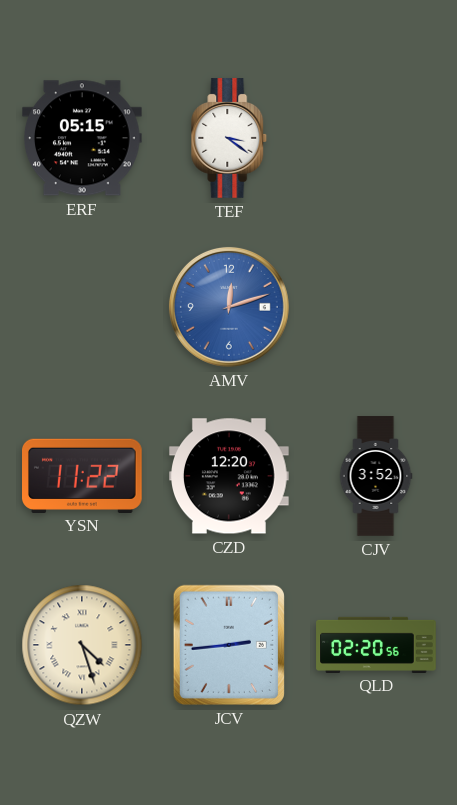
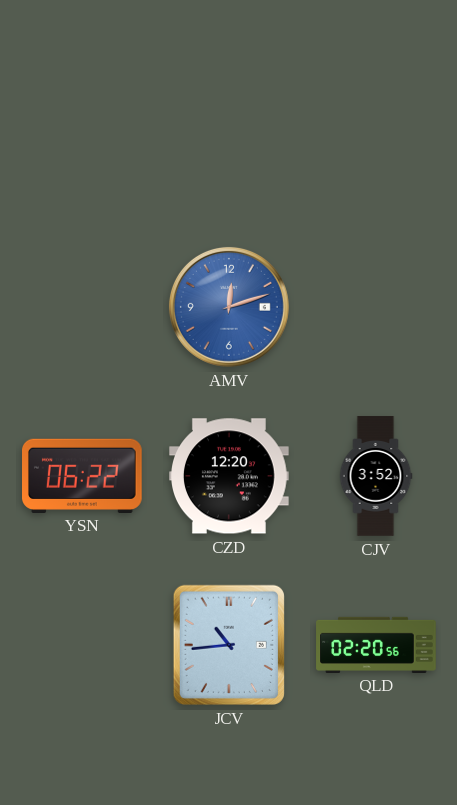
ERF: 05:15 -> none (83, 138)
TEF: 3:21 -> none (229, 138)
YSN: 11:22 -> 06:22 (83, 475)
QZW: 4:27 -> none (82, 645)
JCV: 2:44 -> 10:44 (229, 645)
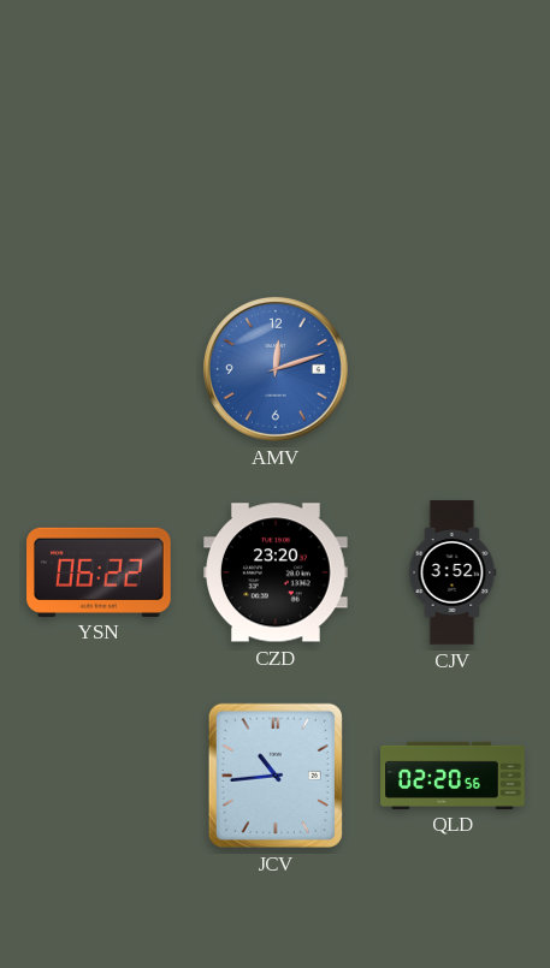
CZD: 12:20 -> 23:20 (277, 572)
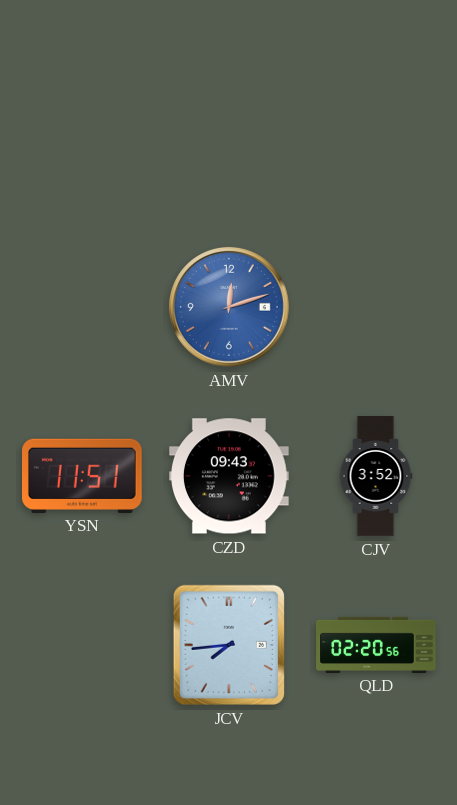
YSN: 06:22 -> 11:51 (83, 475)
CZD: 23:20 -> 09:43 (230, 476)
JCV: 10:44 -> 7:44 (229, 645)
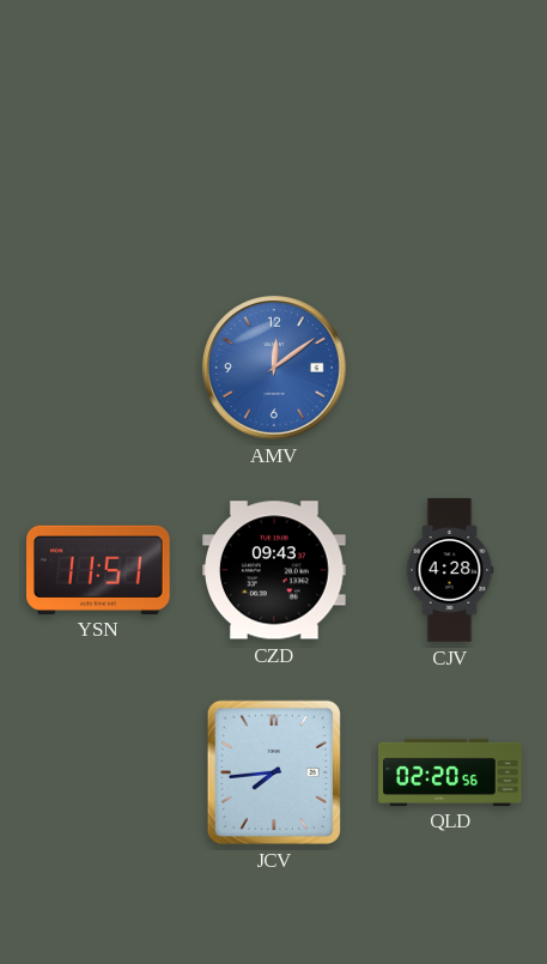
AMV: 12:12 -> 12:09 (274, 368)
CJV: 3:52 -> 4:28 (450, 570)
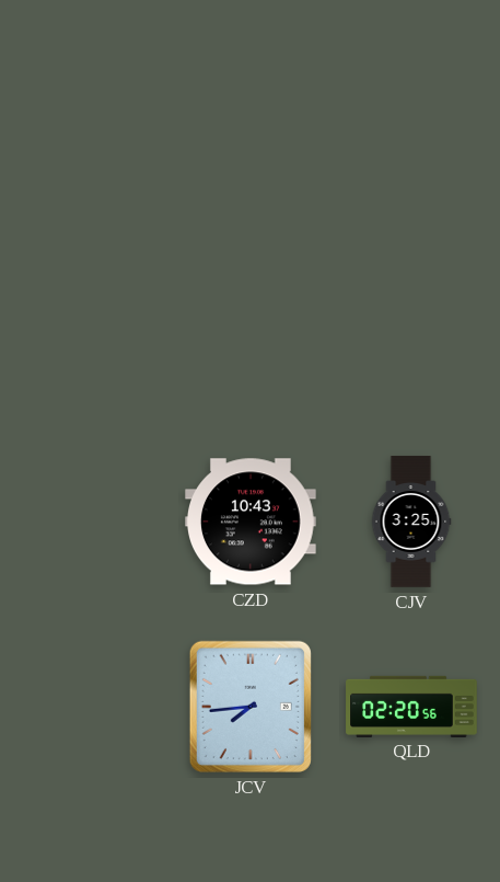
AMV: 12:09 -> none (274, 368)
YSN: 11:51 -> none (99, 569)
CZD: 09:43 -> 10:43 (252, 522)
CJV: 4:28 -> 3:25 (411, 522)
